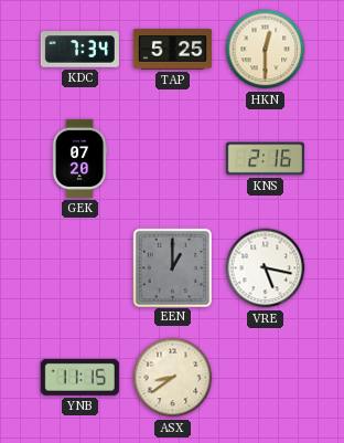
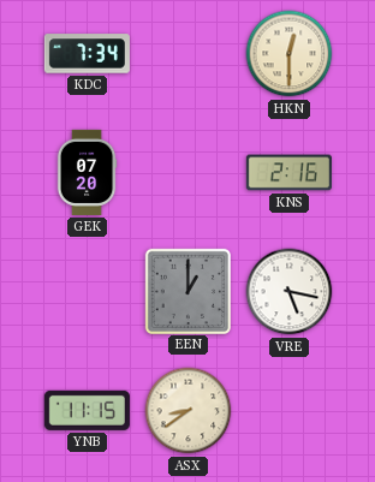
TAP: 5:25 -> none (172, 50)
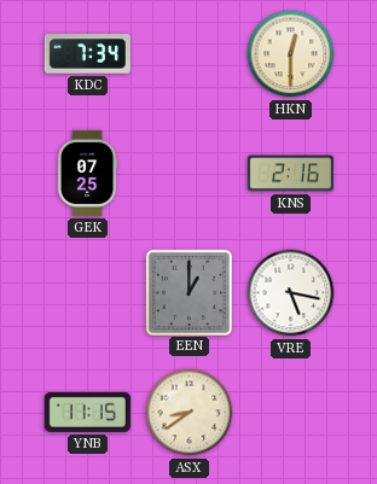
GEK: 07:20 -> 07:25 (87, 173)
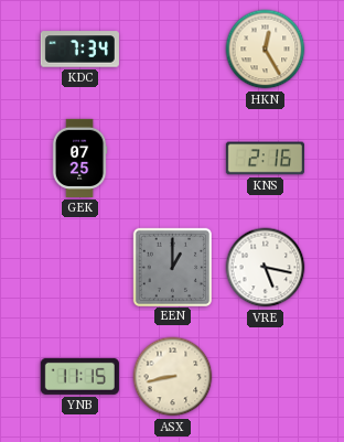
HKN: 12:30 -> 12:25 (266, 50)
ASX: 8:39 -> 8:43 (173, 377)
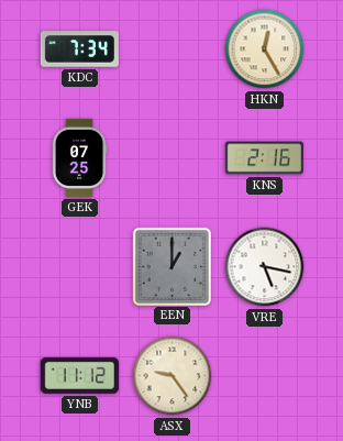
YNB: 11:15 -> 11:12 (79, 375)
ASX: 8:43 -> 9:24 (173, 376)
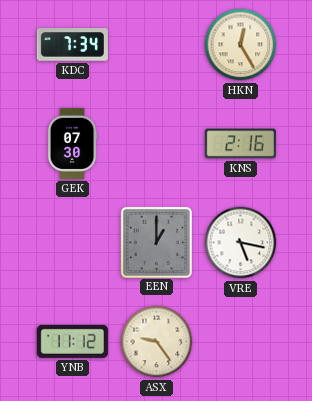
GEK: 07:25 -> 07:30 (72, 143)
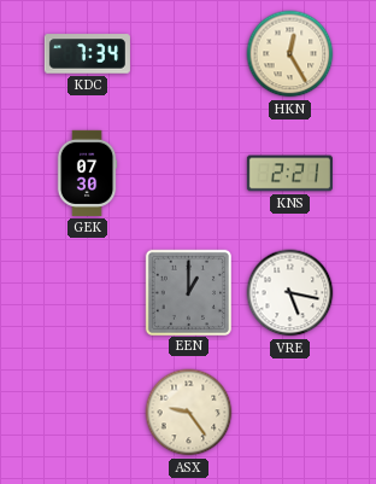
KNS: 2:16 -> 2:21 (289, 174)
YNB: 11:12 -> none (72, 341)
